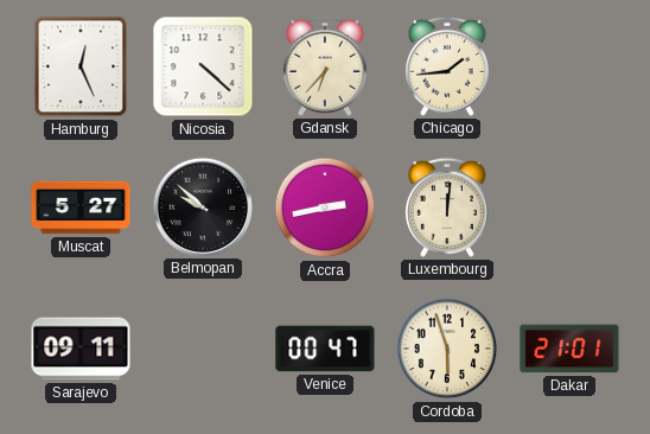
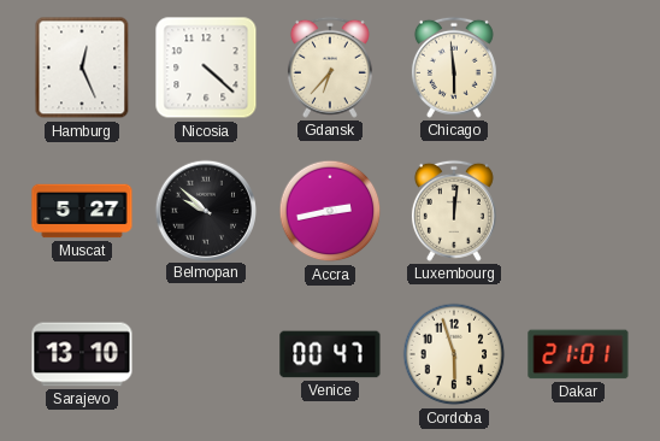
Chicago: 1:44 -> 5:59 (454, 67)
Sarajevo: 09:11 -> 13:10 (82, 354)
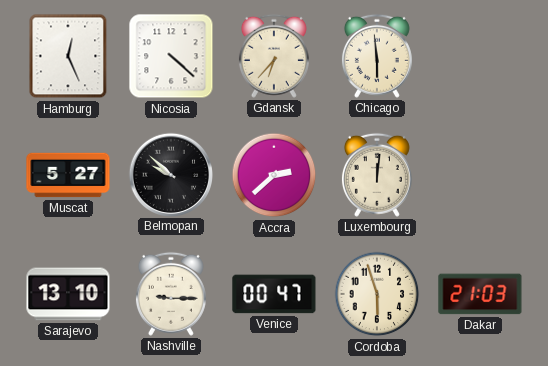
Accra: 2:43 -> 2:38 (274, 175)
Nashville: none -> 9:15 (171, 294)
Dakar: 21:01 -> 21:03 (480, 294)
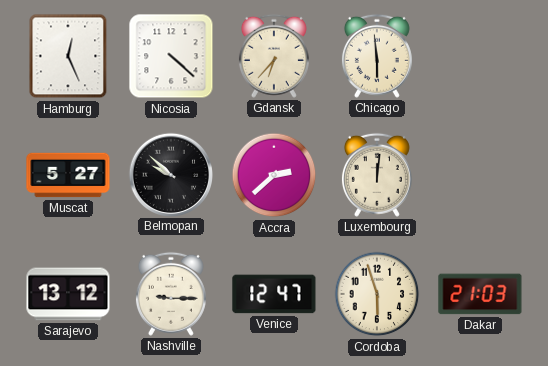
Sarajevo: 13:10 -> 13:12 (68, 294)
Venice: 00:47 -> 12:47 (274, 294)
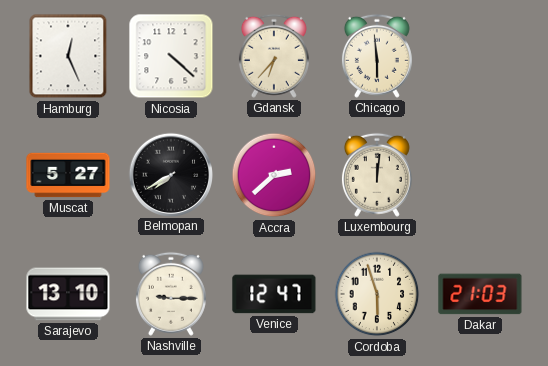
Belmopan: 9:52 -> 7:40 (170, 174)
Sarajevo: 13:12 -> 13:10 (68, 294)
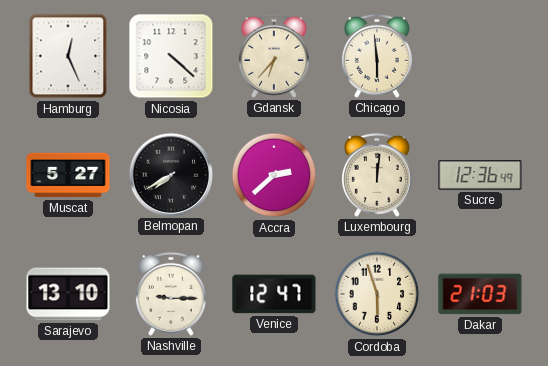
Sucre: none -> 12:36 (480, 176)
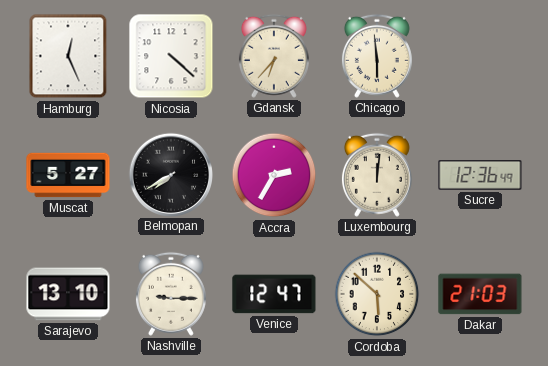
Accra: 2:38 -> 2:35 (274, 175)
Cordoba: 5:57 -> 5:52 (377, 294)
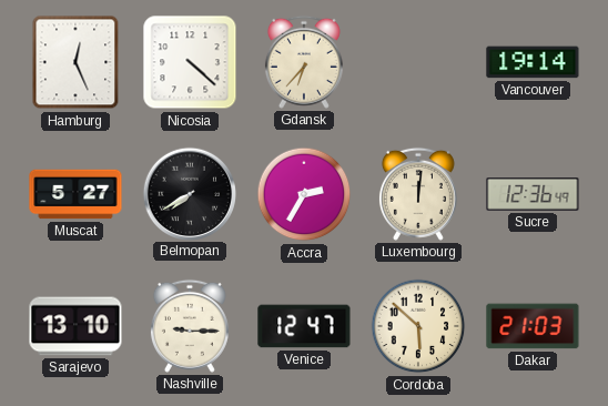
Chicago: 5:59 -> none (377, 56)
Vancouver: none -> 19:14 (533, 62)
